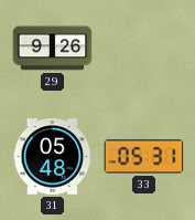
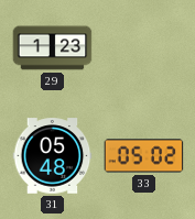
29: 9:26 -> 1:23 (53, 48)
33: 05:31 -> 05:02 (144, 156)
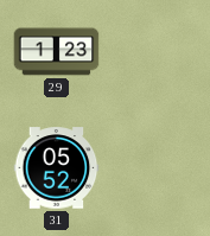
31: 05:48 -> 05:52 (57, 168)
33: 05:02 -> none (144, 156)
